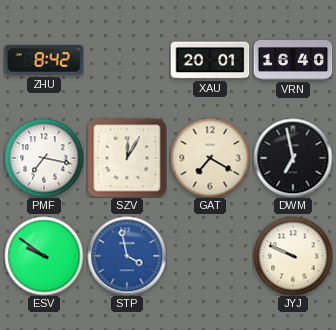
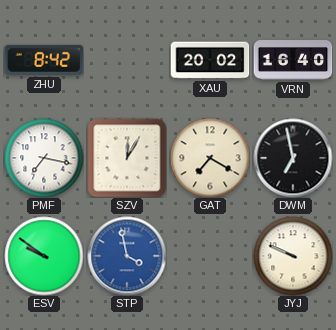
XAU: 20:01 -> 20:02 (210, 60)
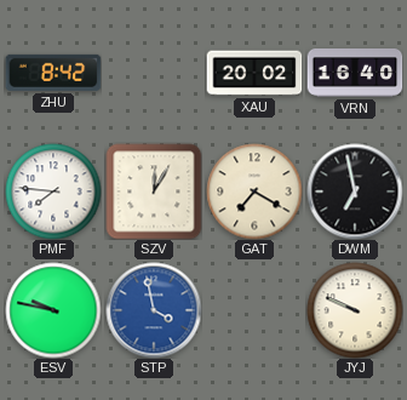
PMF: 7:17 -> 7:46 (53, 192)
ESV: 9:51 -> 9:47 (53, 310)
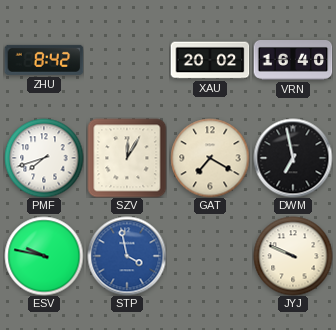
PMF: 7:46 -> 7:42 (44, 158)
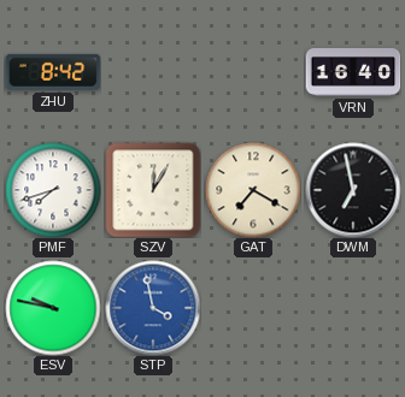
XAU: 20:02 -> none (210, 60)
JYJ: 9:49 -> none (293, 256)
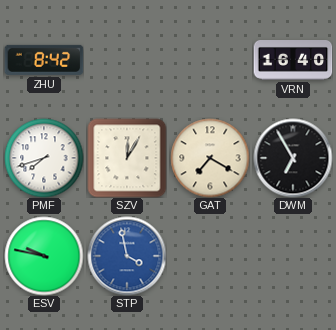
DWM: 6:58 -> 6:55 (293, 158)
